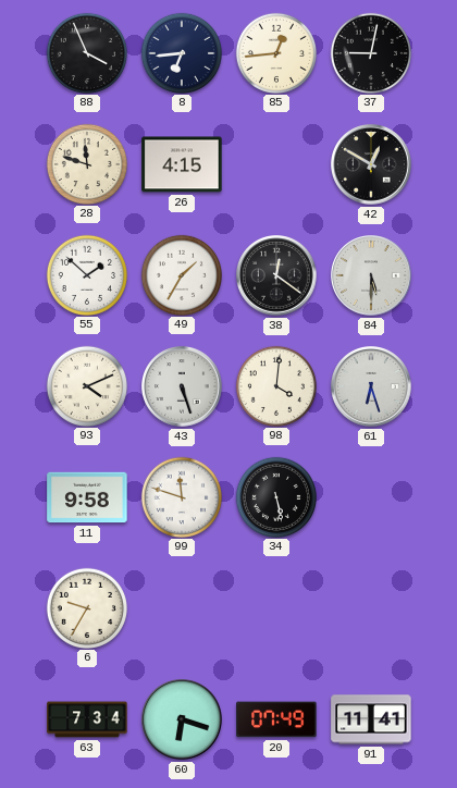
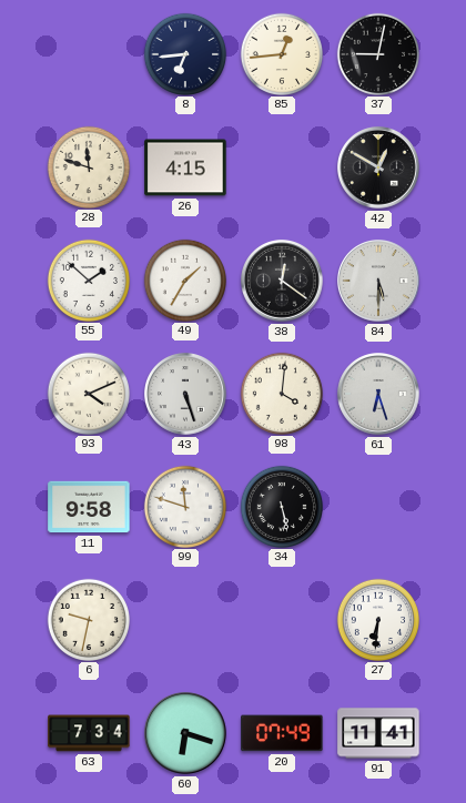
88: 3:56 -> none (86, 52)
6: 9:35 -> 9:32 (88, 619)
27: none -> 6:31 (377, 619)
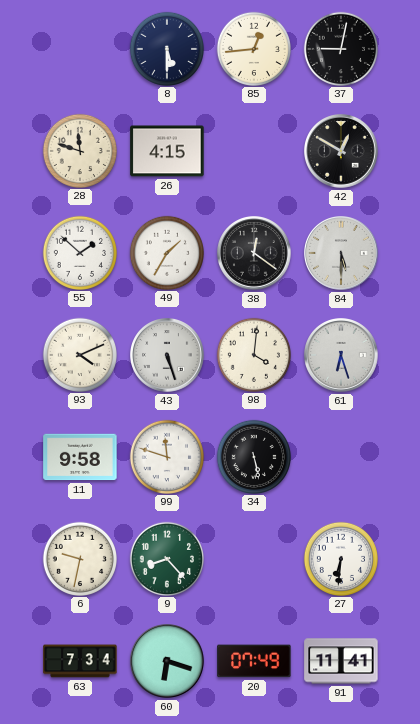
8: 6:44 -> 5:30 (166, 48)
9: none -> 8:23 (166, 558)
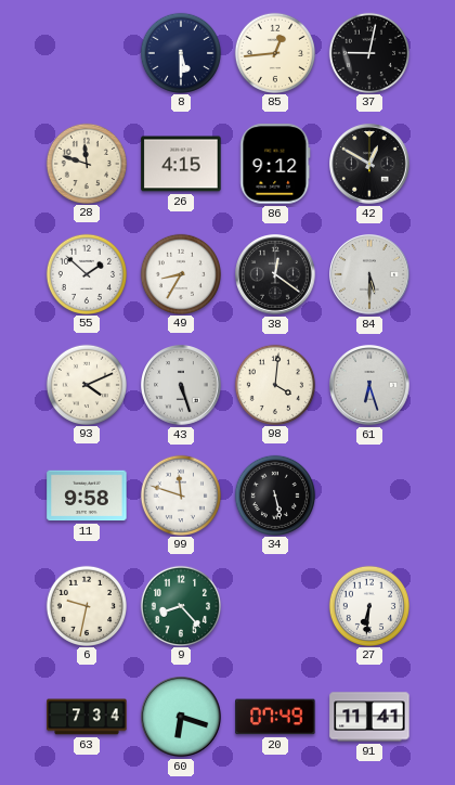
86: none -> 9:12 (275, 164)
49: 1:35 -> 8:35 (180, 273)
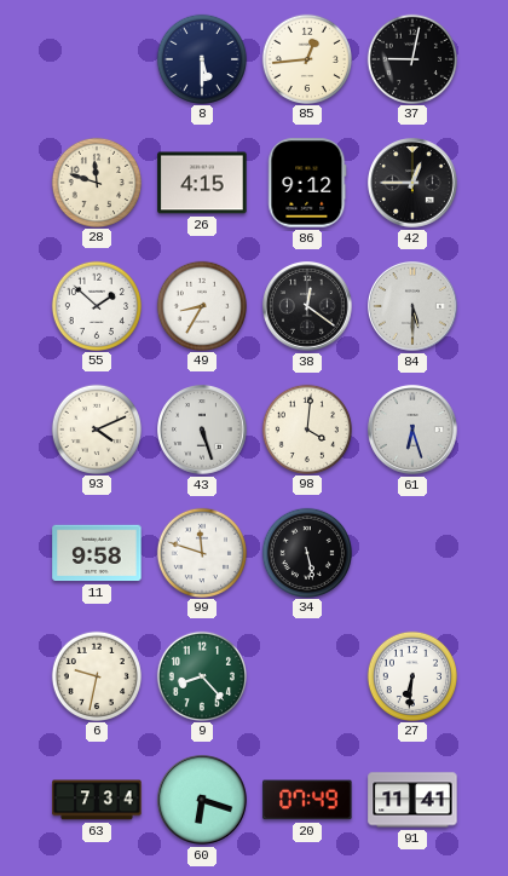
42: 12:50 -> 12:45 (412, 183)
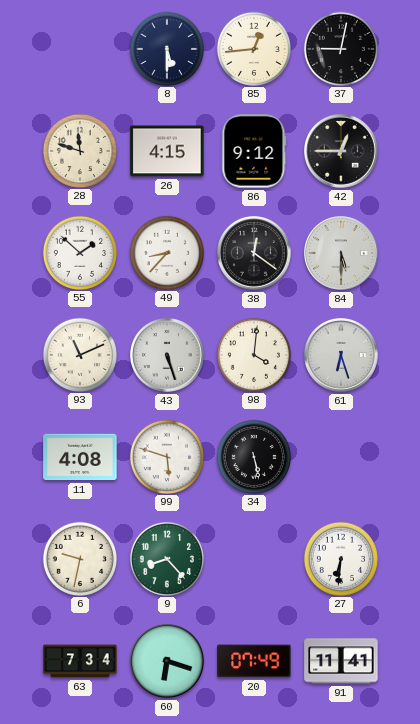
49: 8:35 -> 8:37 (166, 252)
93: 4:11 -> 11:11 (79, 354)
11: 9:58 -> 4:08 (80, 457)
99: 11:48 -> 5:48 (166, 456)
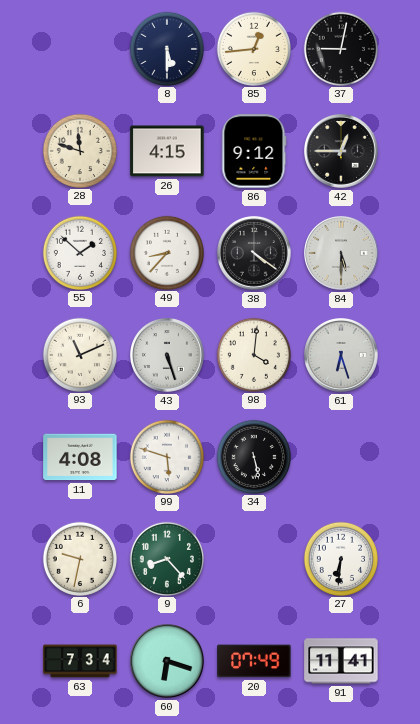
38: 12:21 -> 4:21 (254, 253)
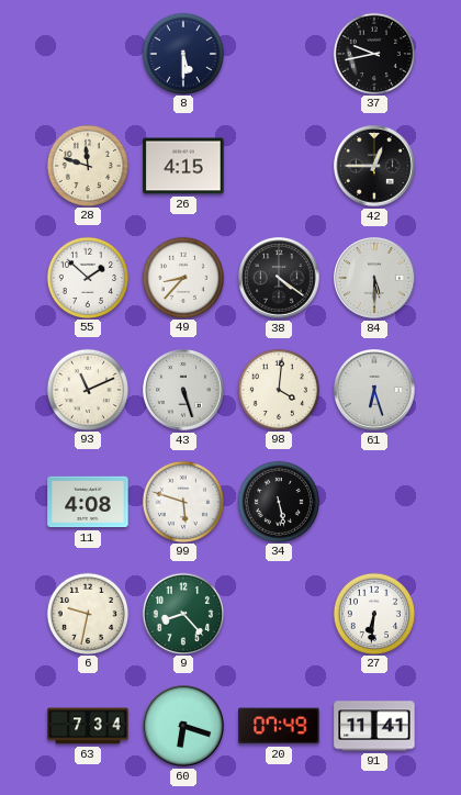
85: 12:44 -> none (253, 48)
37: 9:02 -> 9:43 (373, 53)
86: 9:12 -> none (254, 151)
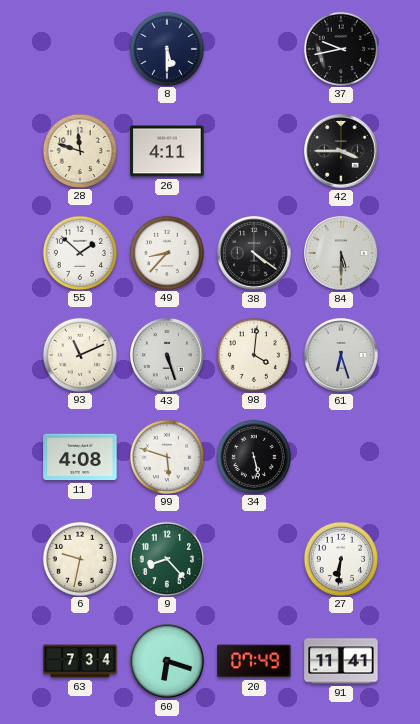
26: 4:15 -> 4:11 (167, 151)
42: 12:45 -> 3:45 (341, 151)
